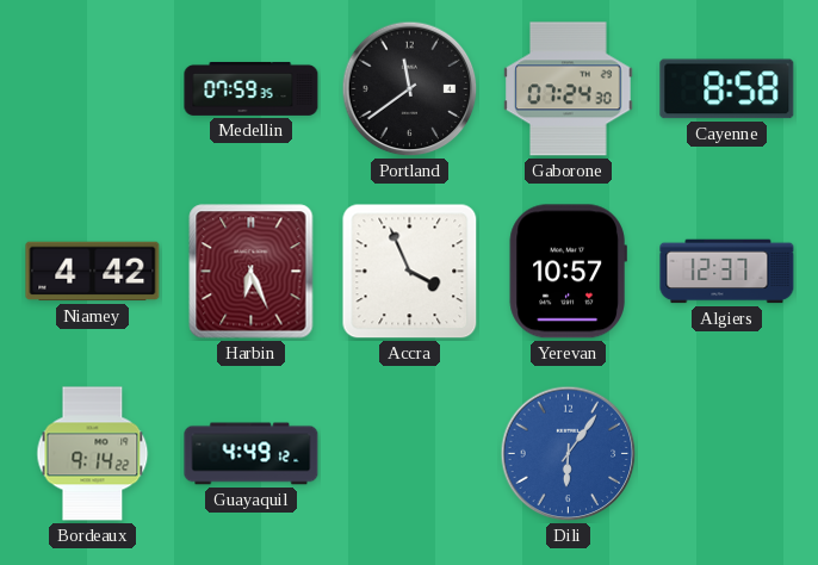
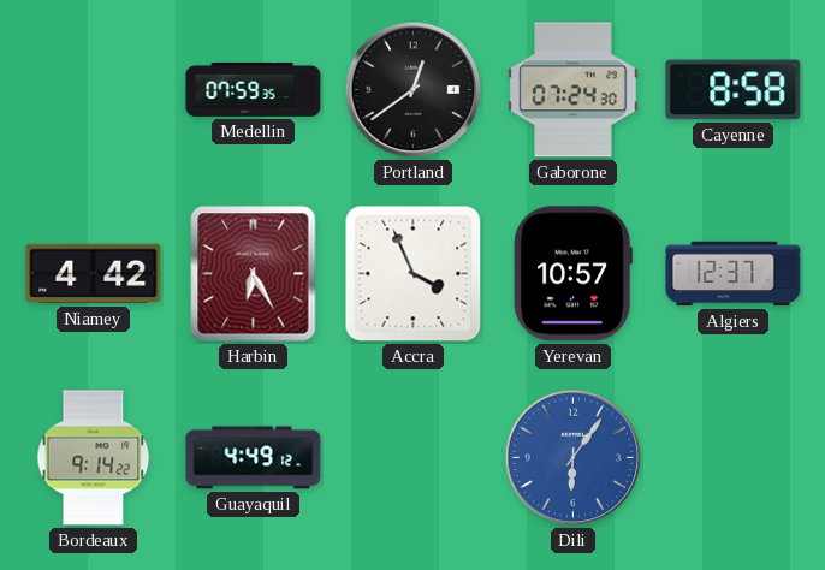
Portland: 11:39 -> 12:39 (414, 90)
Harbin: 6:26 -> 6:25 (254, 274)
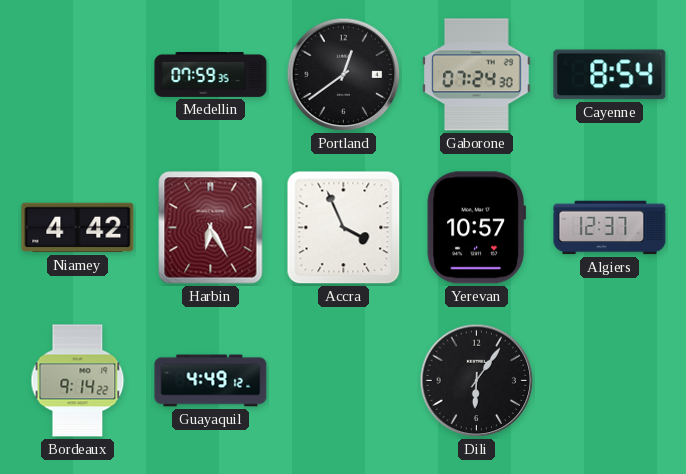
Cayenne: 8:58 -> 8:54 (610, 75)
Dili dial: blue -> black (477, 381)
